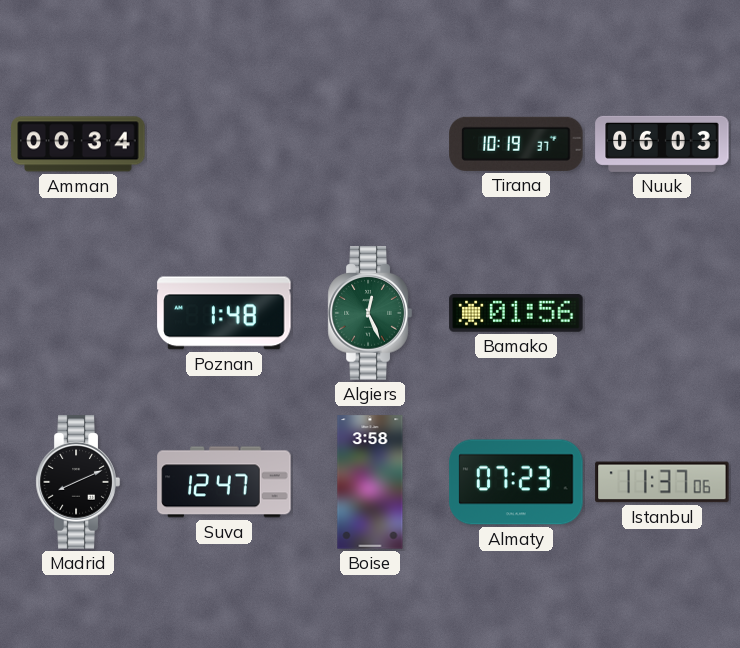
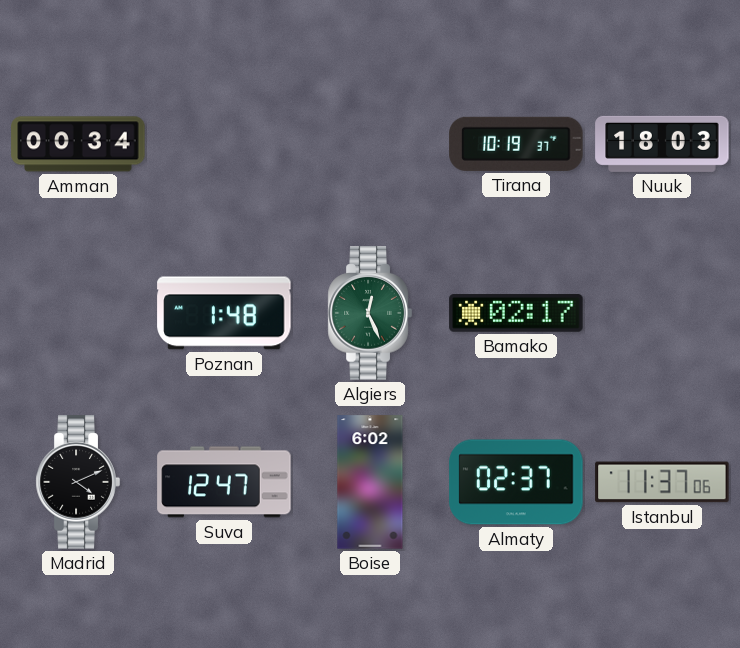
Nuuk: 06:03 -> 18:03 (662, 144)
Bamako: 01:56 -> 02:17 (516, 313)
Madrid: 8:11 -> 4:11 (78, 482)
Boise: 3:58 -> 6:02 (370, 482)
Almaty: 07:23 -> 02:37 (516, 482)
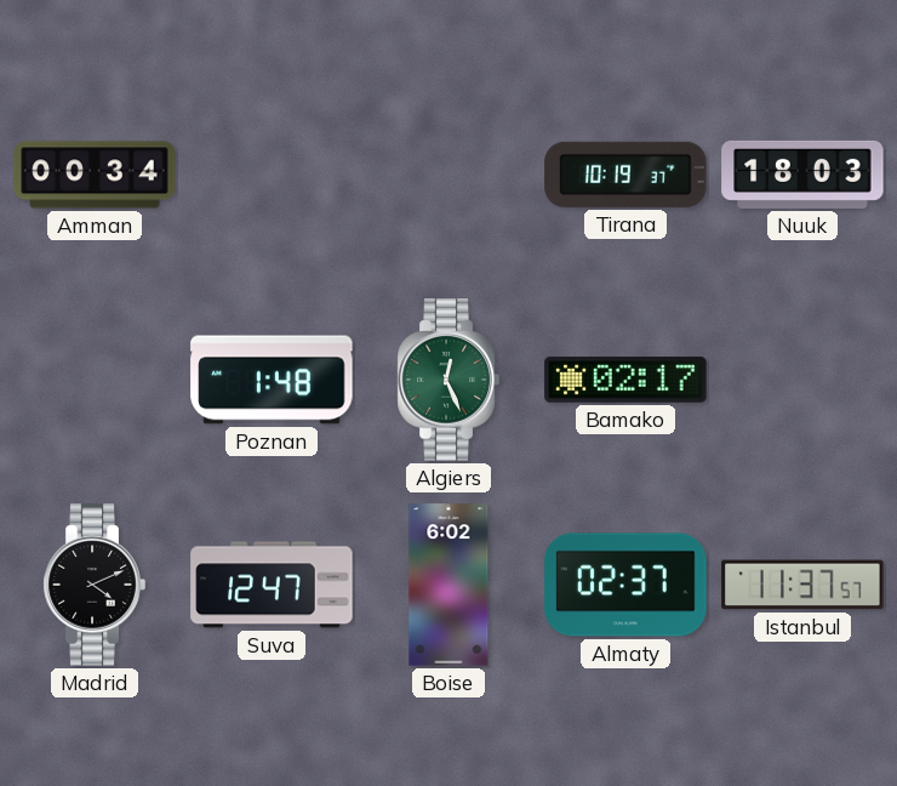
Istanbul: 11:37:06 -> 11:37:57 (802, 585)
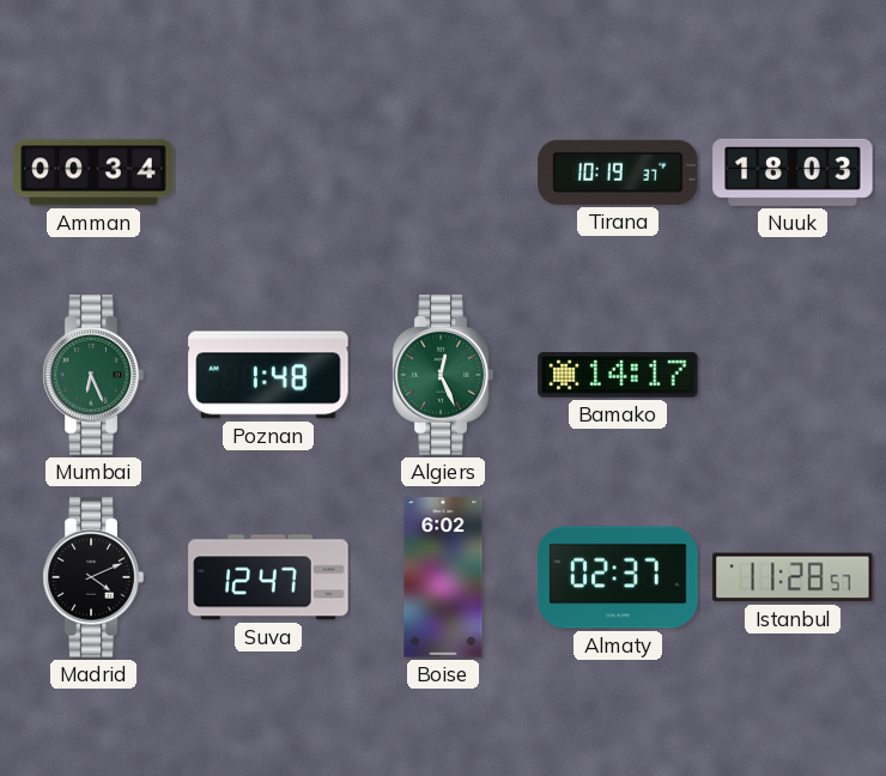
Mumbai: none -> 6:26 (93, 375)
Bamako: 02:17 -> 14:17 (618, 375)
Istanbul: 11:37 -> 11:28 (793, 577)
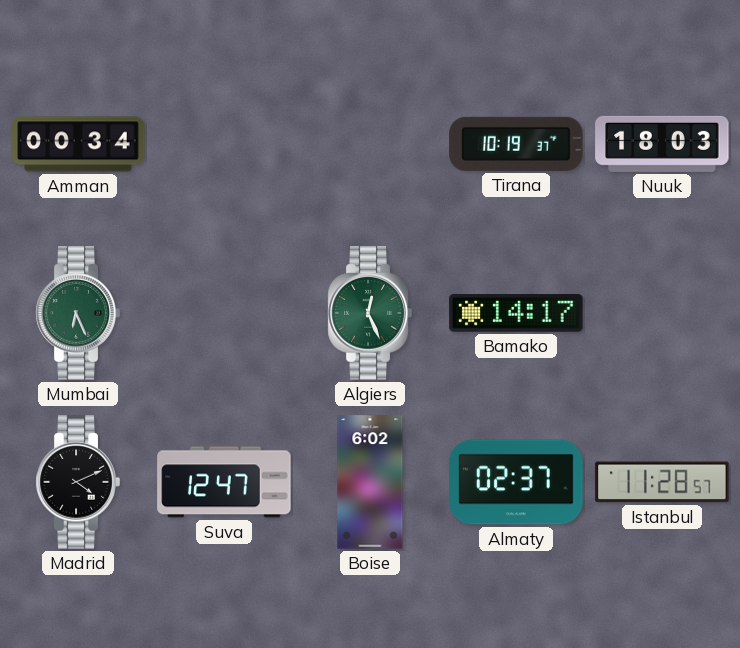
Poznan: 1:48 -> none (268, 375)
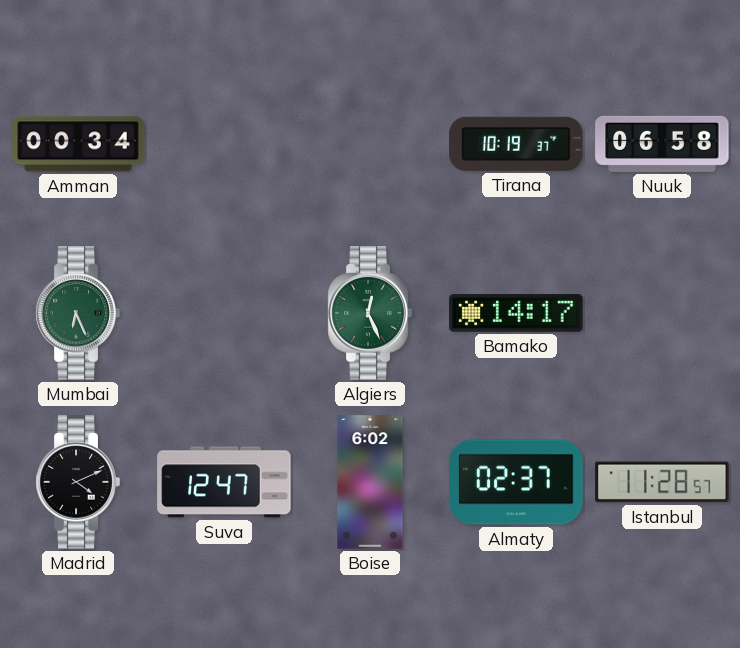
Nuuk: 18:03 -> 06:58 (662, 144)
